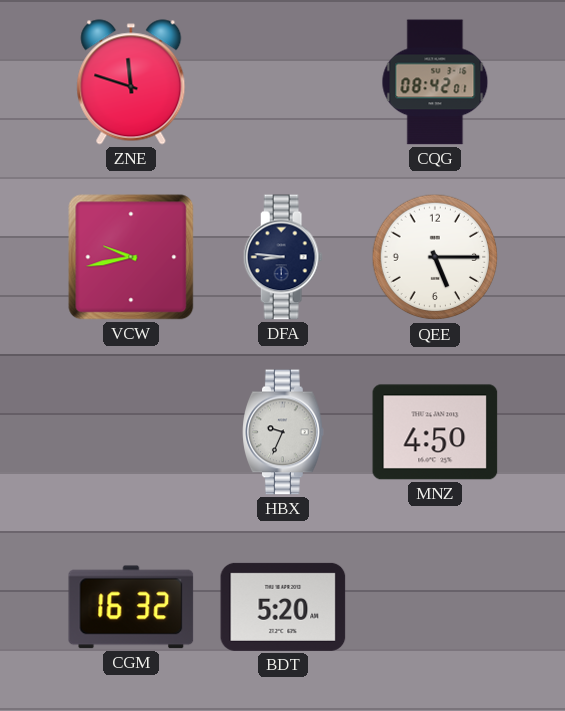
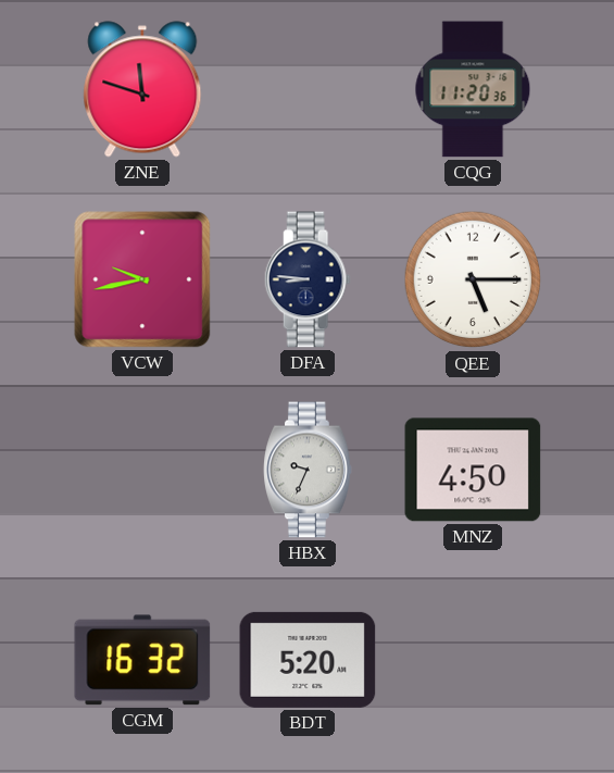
CQG: 08:42 -> 11:20 (473, 89)
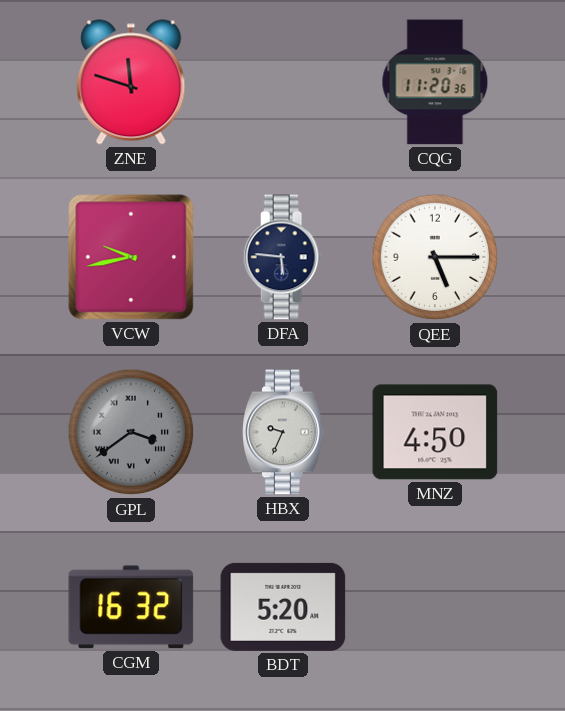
DFA: 8:46 -> 5:46 (283, 257)
GPL: none -> 3:39 (131, 432)
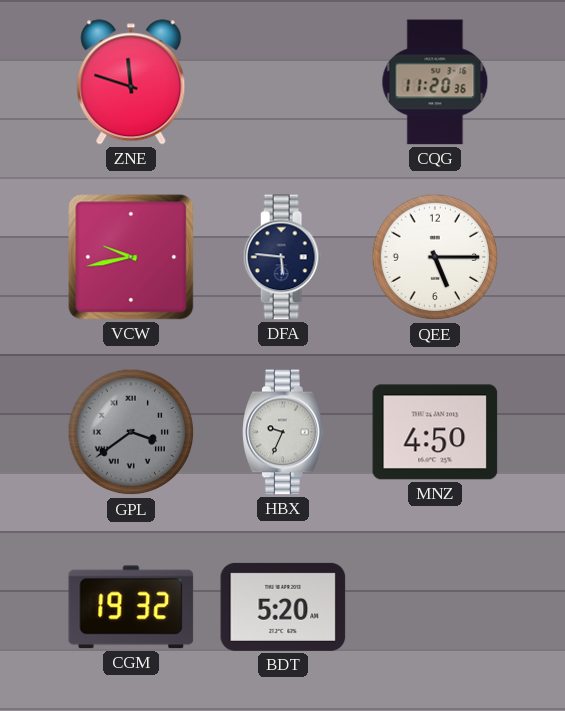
CGM: 16:32 -> 19:32 (131, 607)
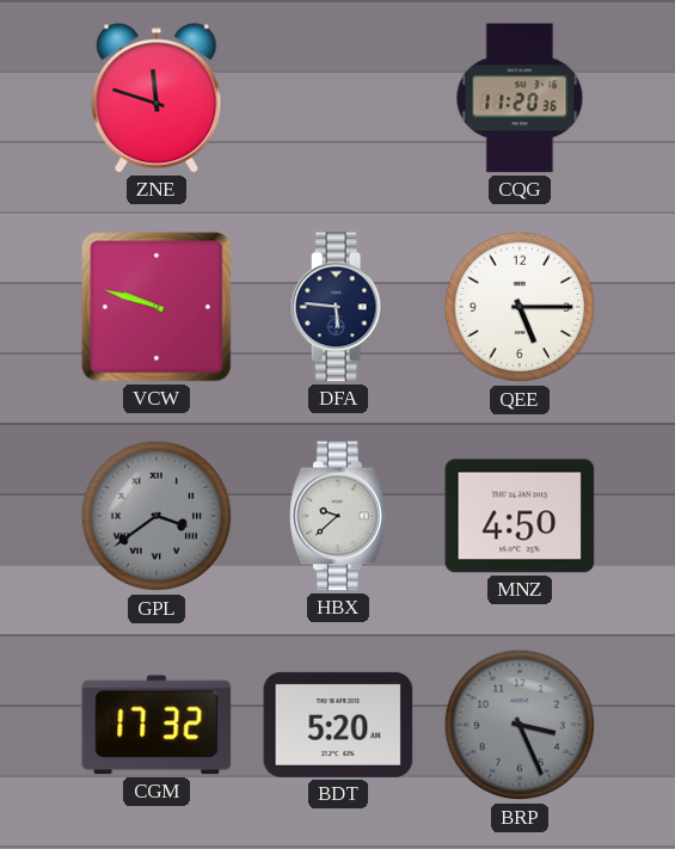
VCW: 9:43 -> 9:48 (157, 307)
HBX: 9:34 -> 9:38 (338, 516)
CGM: 19:32 -> 17:32 (157, 725)
BRP: none -> 3:26 (520, 725)
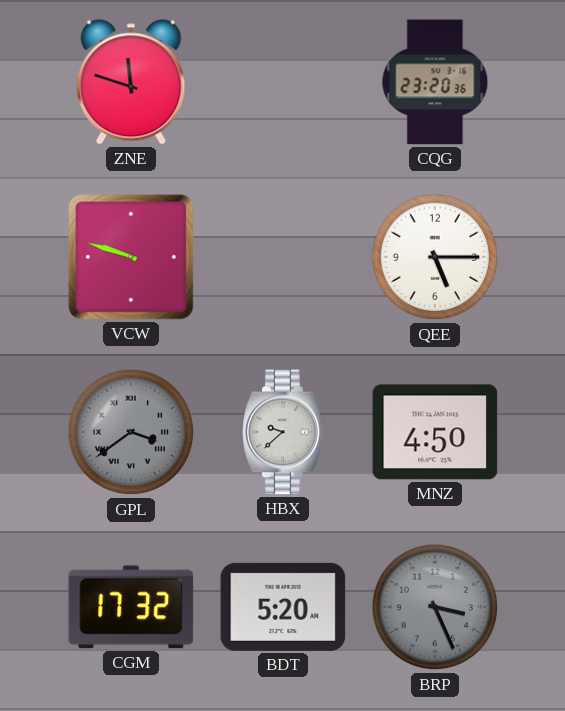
CQG: 11:20 -> 23:20 (435, 82)
DFA: 5:46 -> none (338, 307)
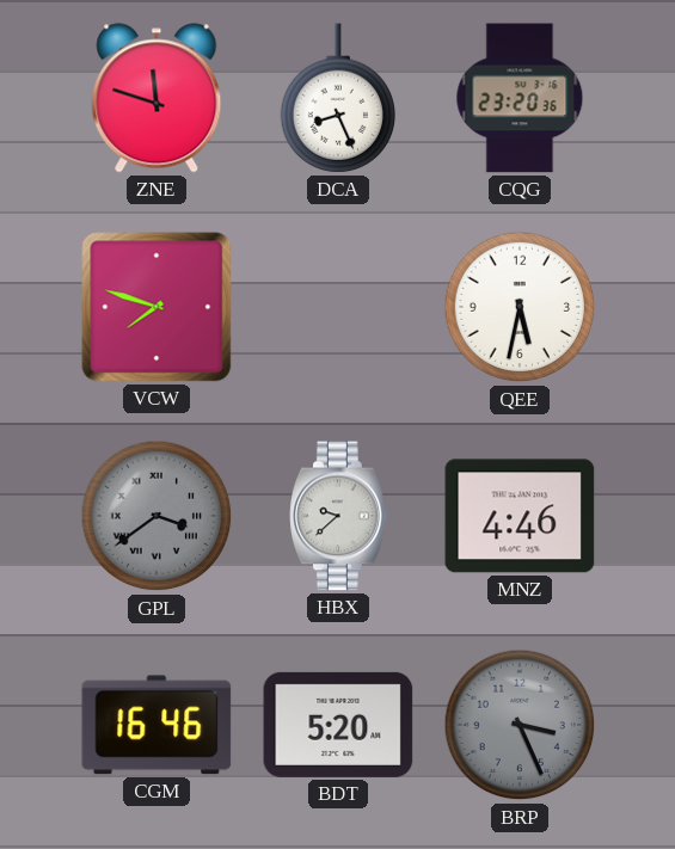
DCA: none -> 8:26 (337, 98)
VCW: 9:48 -> 7:48 (157, 307)
QEE: 5:15 -> 5:32 (520, 307)
MNZ: 4:50 -> 4:46 (520, 516)
CGM: 17:32 -> 16:46 (157, 725)
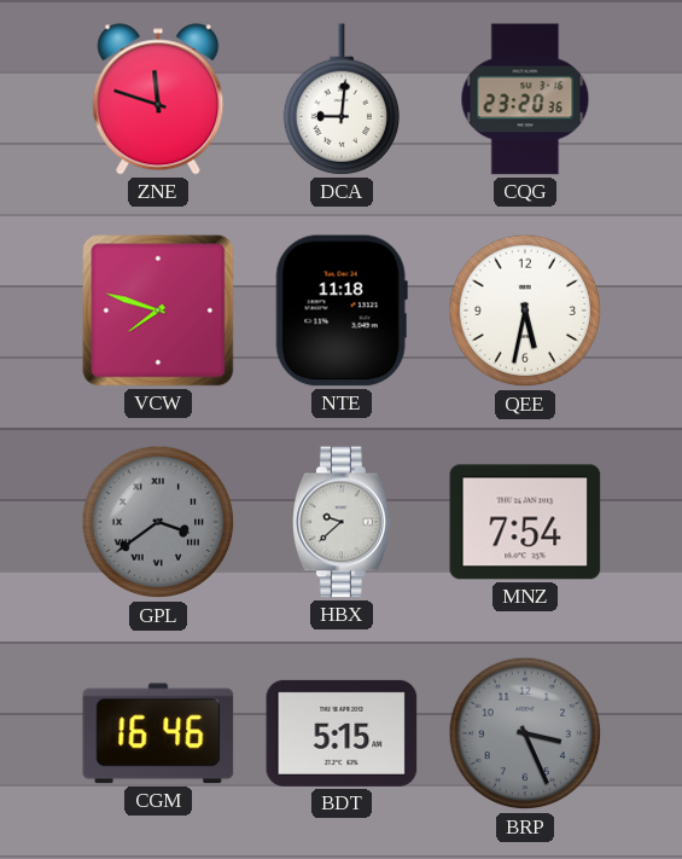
DCA: 8:26 -> 9:01 (340, 99)
NTE: none -> 11:18 (342, 310)
MNZ: 4:46 -> 7:54 (525, 522)
BDT: 5:20 -> 5:15 (342, 733)
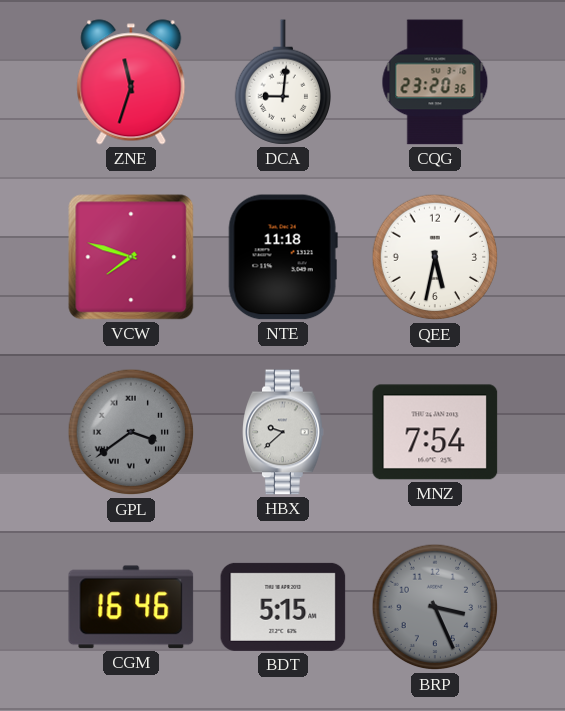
ZNE: 11:48 -> 11:33 (131, 82)
